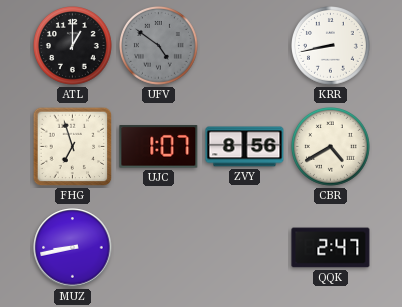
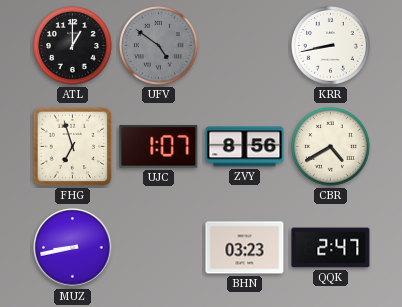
BHN: none -> 03:23 (245, 248)
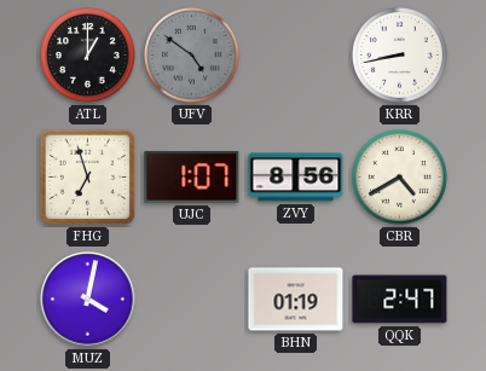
MUZ: 8:43 -> 4:02 (88, 300)
BHN: 03:23 -> 01:19 (296, 300)
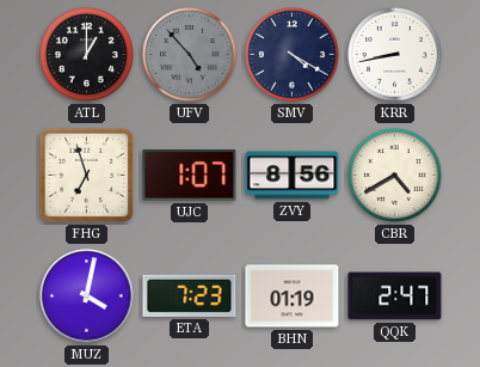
UFV: 4:51 -> 4:53 (190, 55)
SMV: none -> 4:20 (293, 55)
ETA: none -> 7:23 (190, 295)
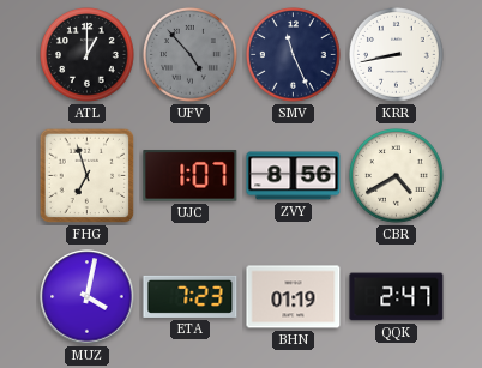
SMV: 4:20 -> 11:26 (294, 55)
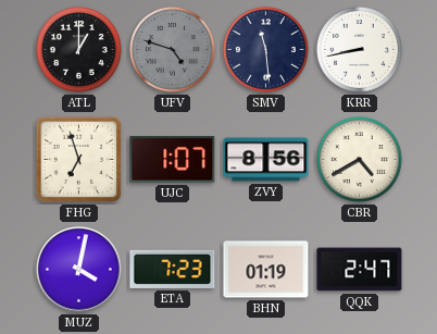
UFV: 4:53 -> 4:48 (173, 50)
SMV: 11:26 -> 11:29 (266, 50)
